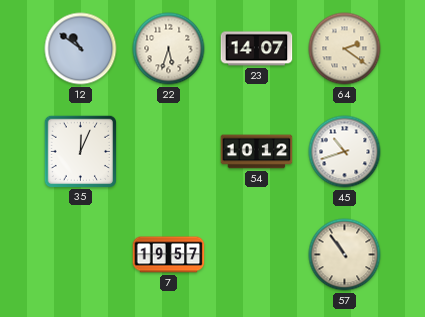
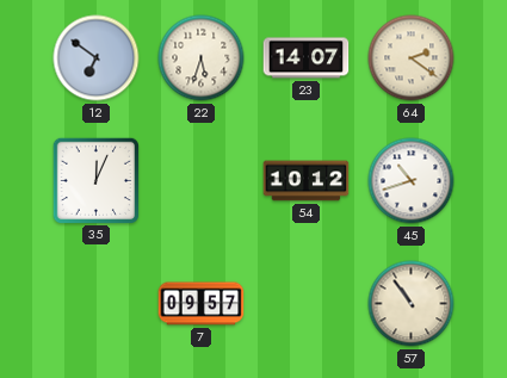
12: 10:51 -> 6:51 (97, 58)
7: 19:57 -> 09:57 (202, 304)
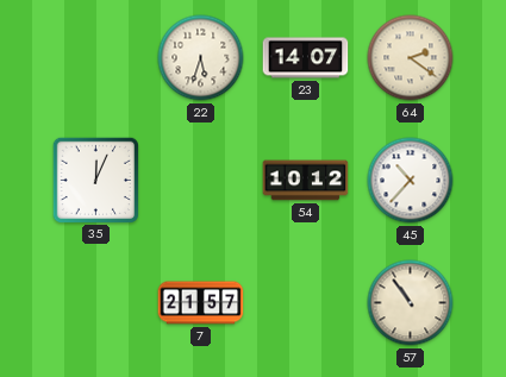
12: 6:51 -> none (97, 58)
45: 10:42 -> 10:37 (411, 181)
7: 09:57 -> 21:57 (201, 303)
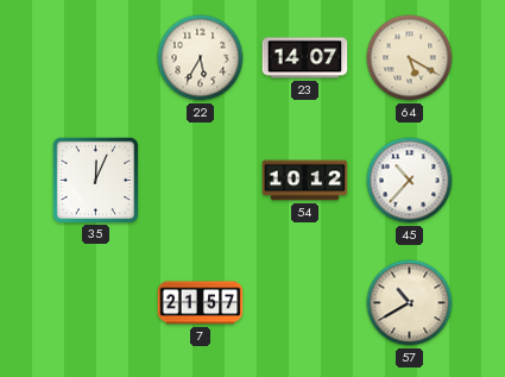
22: 5:33 -> 5:35 (201, 58)
64: 2:21 -> 5:20 (410, 58)
57: 10:54 -> 10:40 (410, 303)
